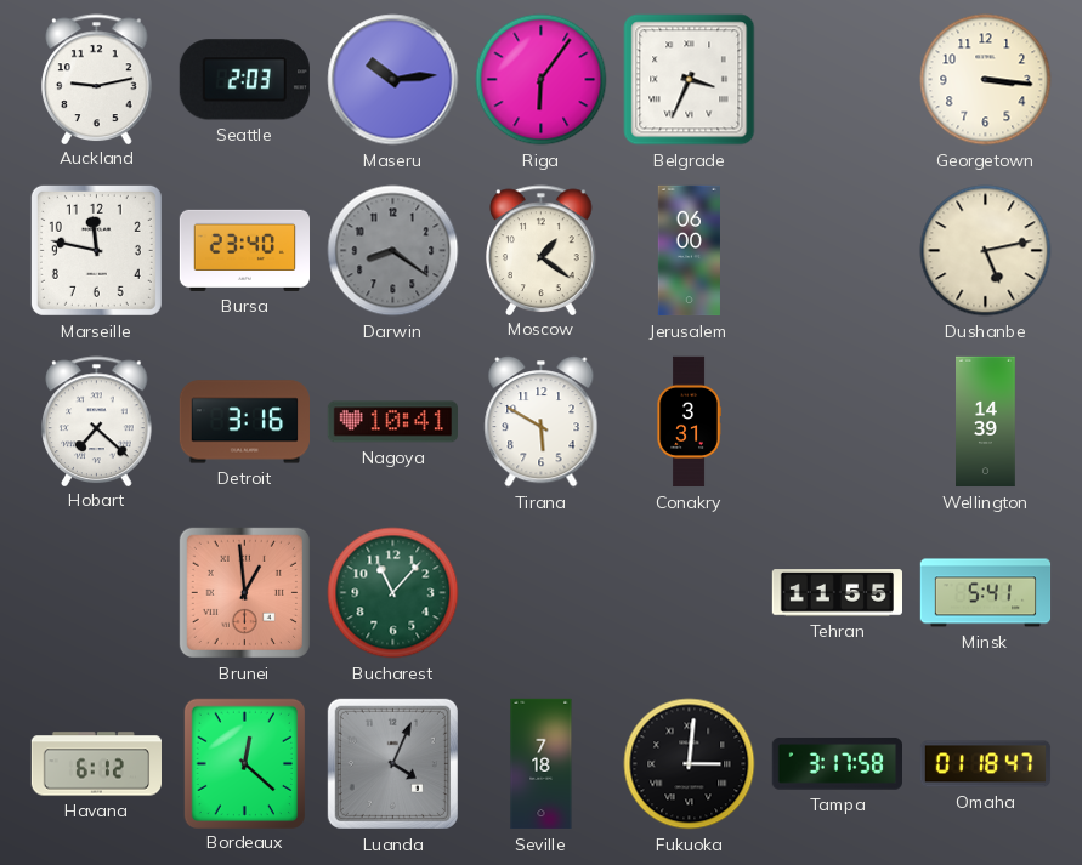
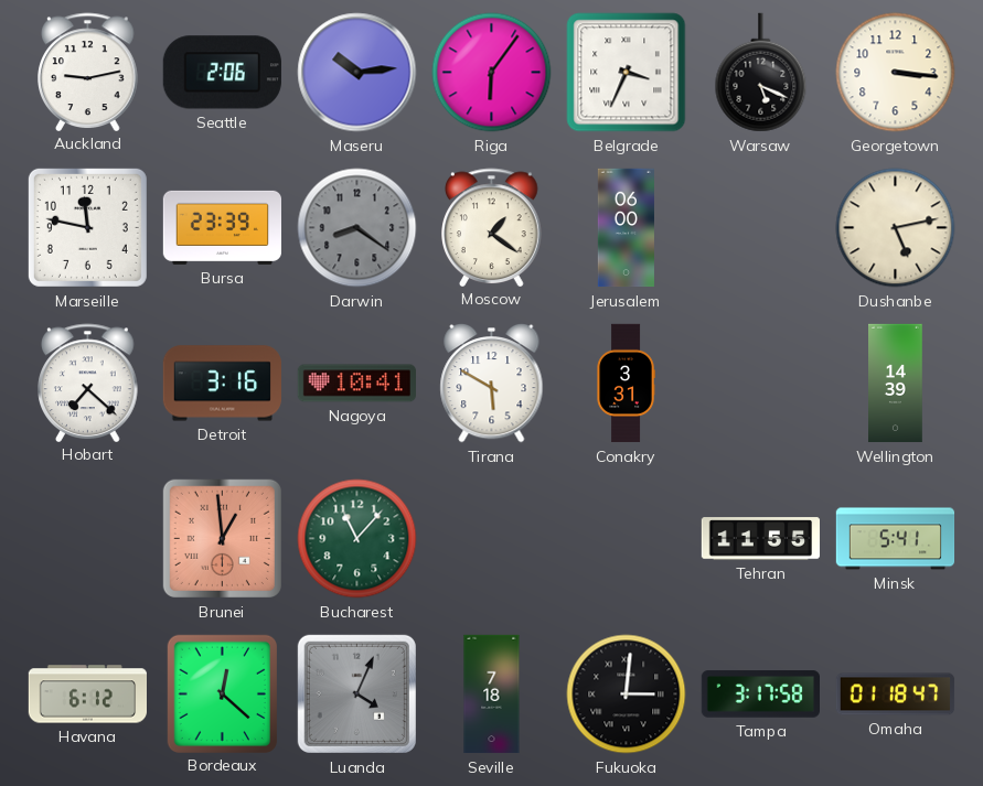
Seattle: 2:03 -> 2:06 (222, 73)
Warsaw: none -> 5:19 (761, 73)
Bursa: 23:40 -> 23:39 (222, 227)
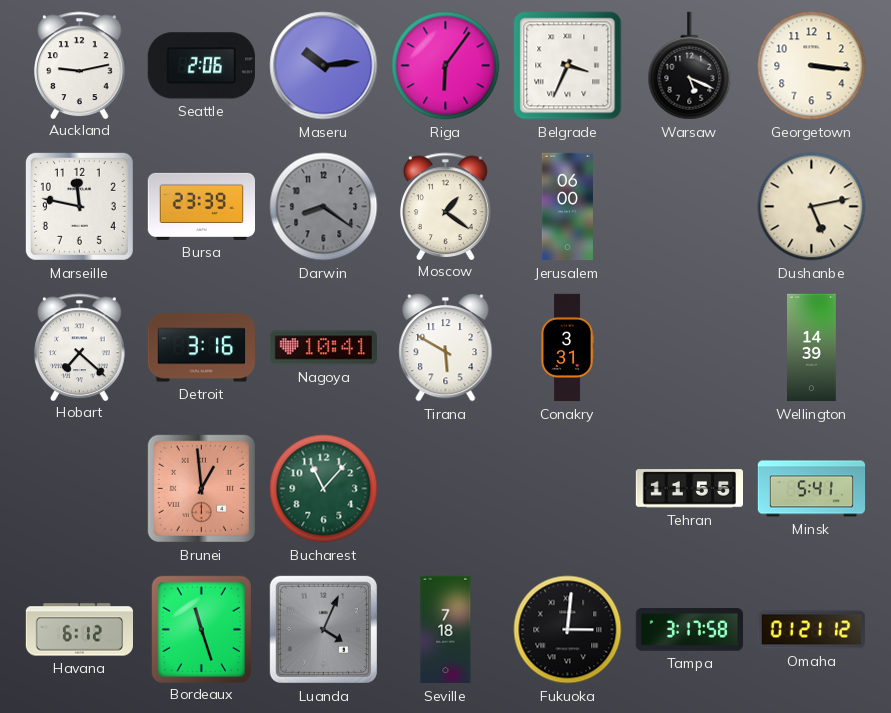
Bordeaux: 12:22 -> 11:27 (201, 629)
Omaha: 01:18 -> 01:21 (812, 630)
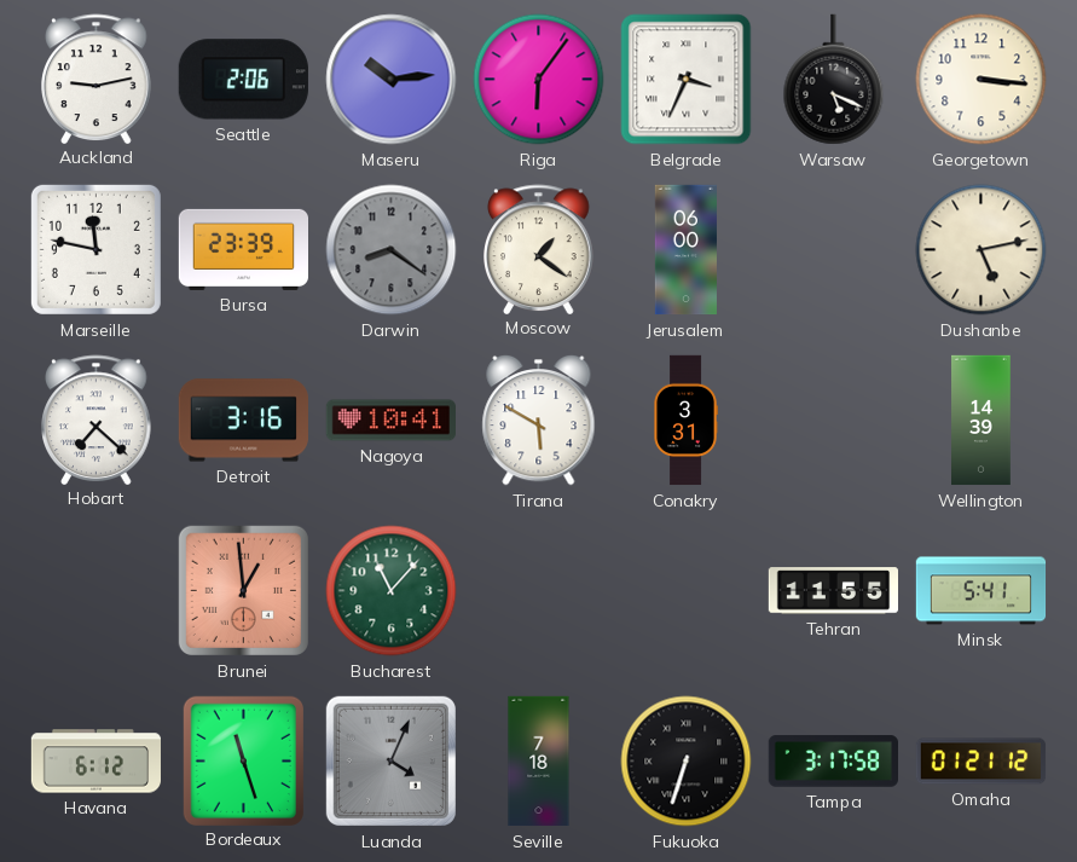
Fukuoka: 3:01 -> 6:33 (687, 762)
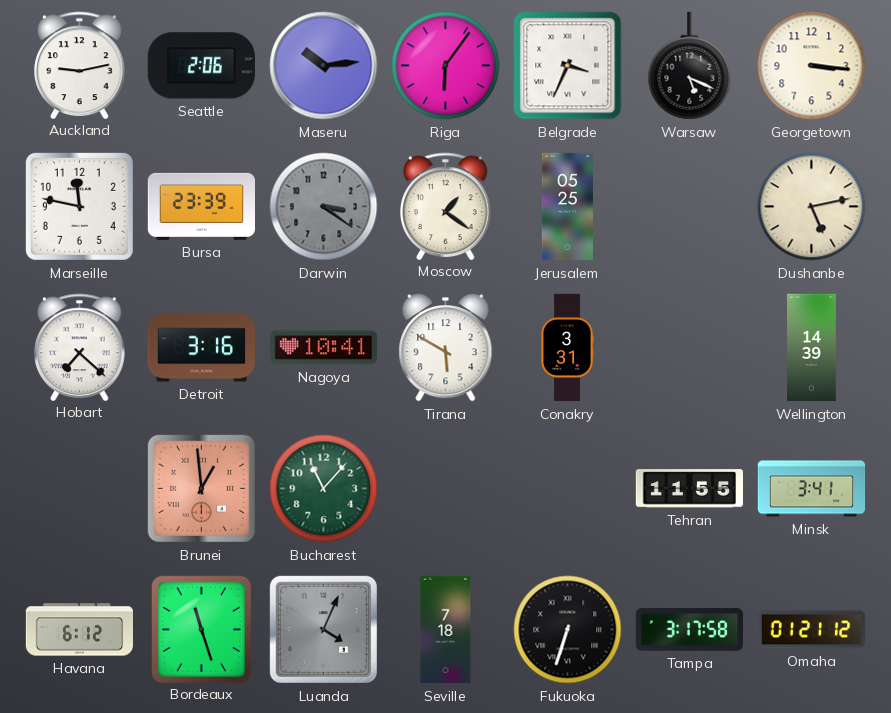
Darwin: 8:21 -> 3:21 (324, 207)
Jerusalem: 06:00 -> 05:25 (567, 207)
Minsk: 5:41 -> 3:41 (812, 489)
